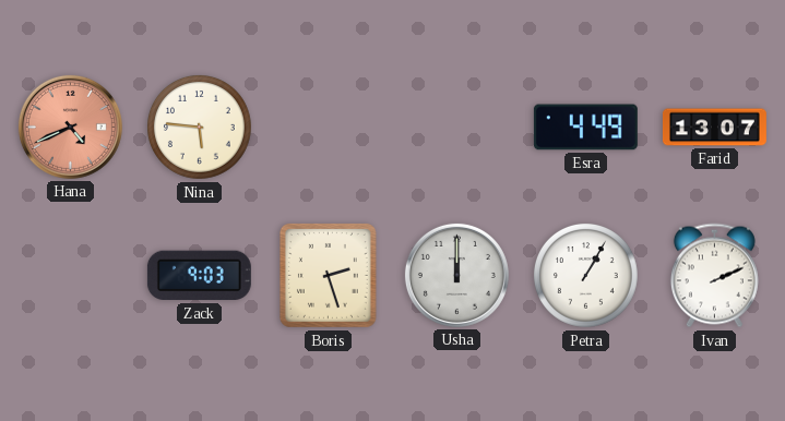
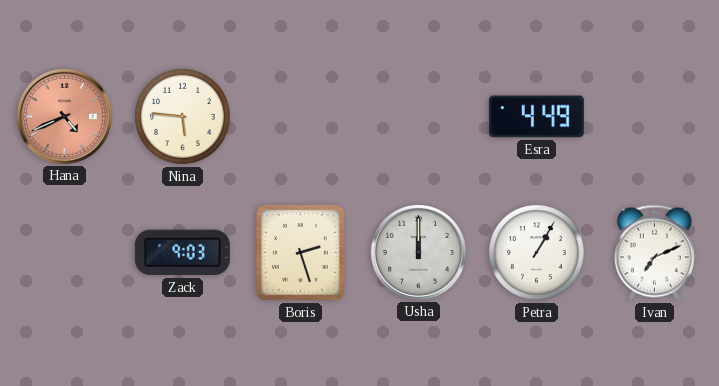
Farid: 13:07 -> none (714, 128)
Ivan: 2:11 -> 7:11 (654, 253)
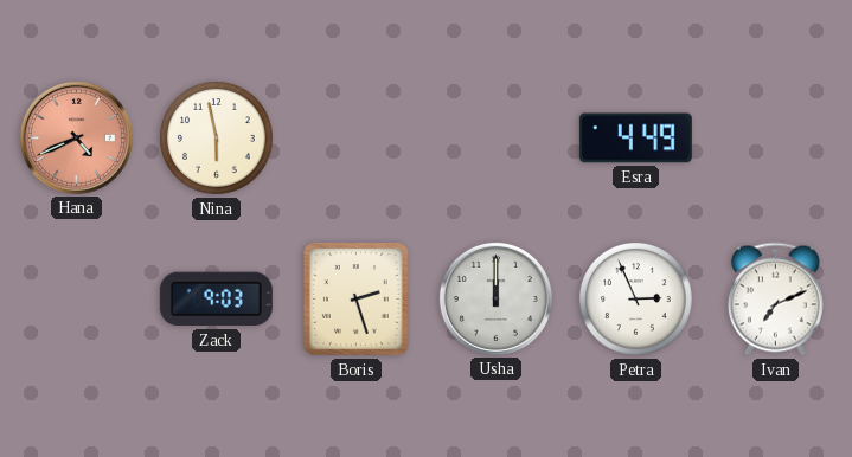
Nina: 5:46 -> 5:58 (217, 139)
Petra: 1:05 -> 2:56 (636, 300)
